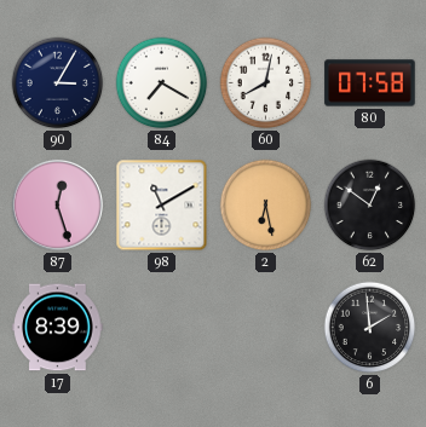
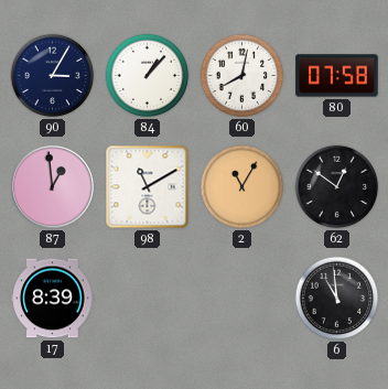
84: 7:20 -> 1:07 (148, 76)
87: 12:27 -> 12:59 (52, 186)
2: 6:28 -> 11:05 (242, 187)
6: 1:59 -> 10:59 (337, 299)
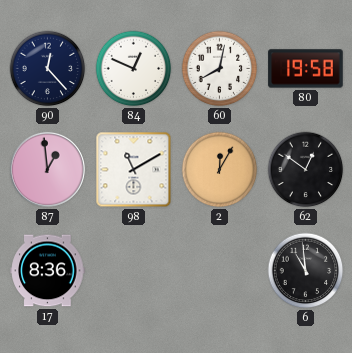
90: 3:05 -> 12:23 (48, 69)
84: 1:07 -> 12:49 (134, 69)
80: 07:58 -> 19:58 (306, 69)
2: 11:05 -> 12:05 (220, 170)
17: 8:39 -> 8:36 (48, 271)
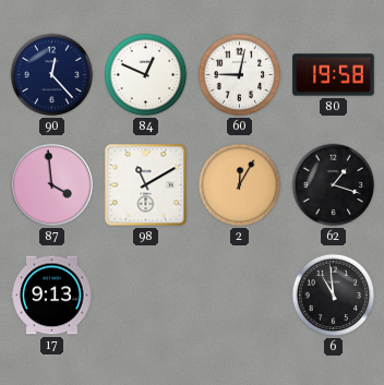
60: 8:02 -> 9:02 (240, 75)
87: 12:59 -> 3:59 (51, 184)
62: 12:51 -> 1:18 (334, 185)
17: 8:36 -> 9:13 (52, 296)
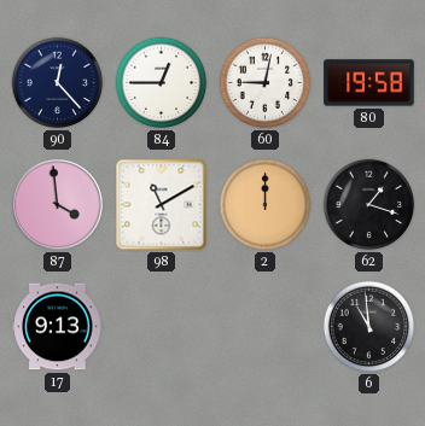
84: 12:49 -> 12:45 (162, 83)
2: 12:05 -> 12:00 (266, 205)
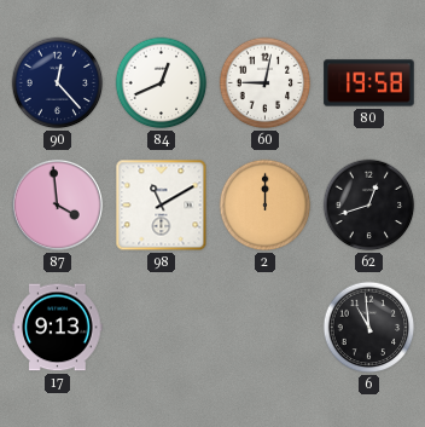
84: 12:45 -> 12:41 (162, 83)
62: 1:18 -> 12:42 (369, 206)
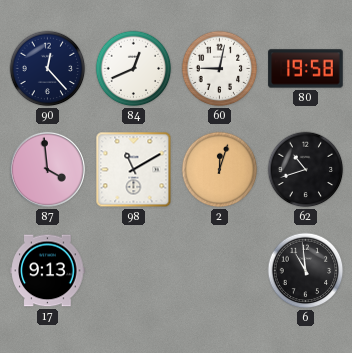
2: 12:00 -> 12:03 (220, 170)
62: 12:42 -> 10:42 (306, 170)
